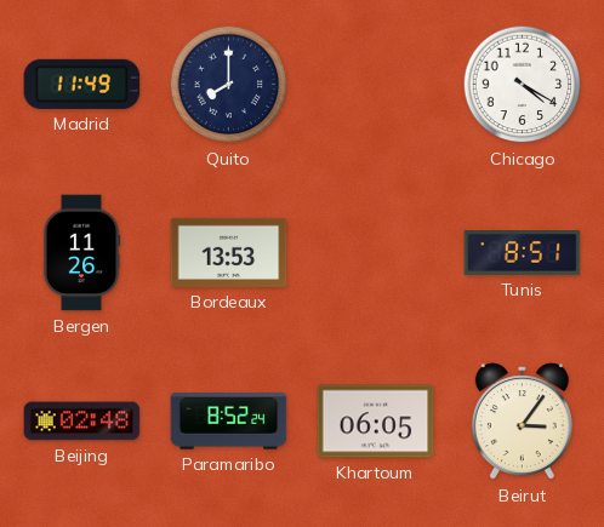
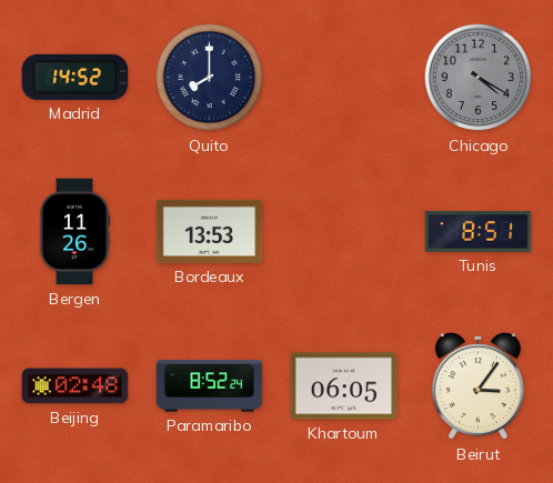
Madrid: 11:49 -> 14:52 (76, 77)
Chicago dial: white -> grey (479, 78)
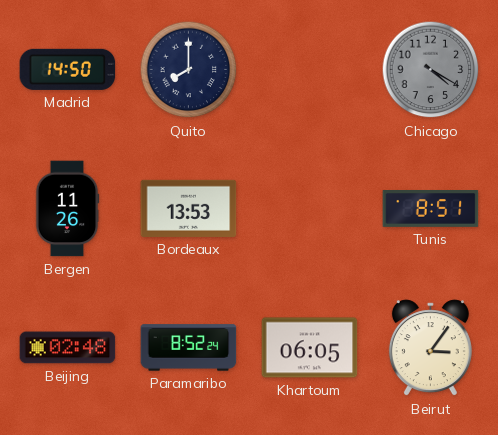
Madrid: 14:52 -> 14:50 (68, 69)
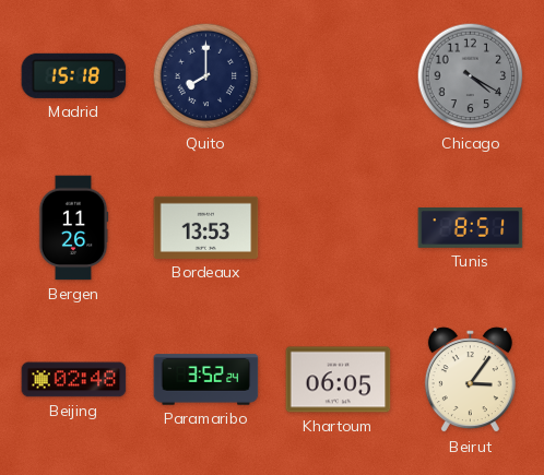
Madrid: 14:50 -> 15:18 (74, 75)
Paramaribo: 8:52 -> 3:52 (206, 380)
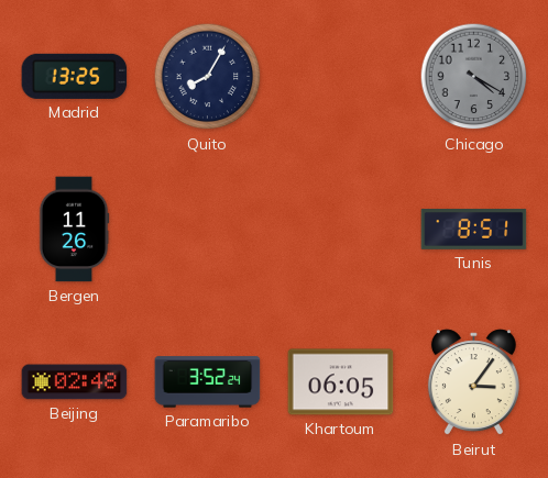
Madrid: 15:18 -> 13:25 (75, 76)
Quito: 8:00 -> 8:05 (208, 77)
Bordeaux: 13:53 -> none (206, 227)
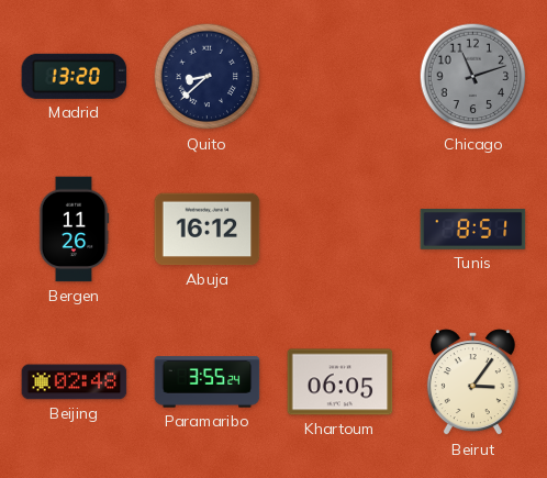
Madrid: 13:25 -> 13:20 (75, 76)
Quito: 8:05 -> 8:38 (208, 77)
Chicago: 4:20 -> 11:12 (473, 77)
Abuja: none -> 16:12 (208, 230)
Paramaribo: 3:52 -> 3:55 (208, 382)
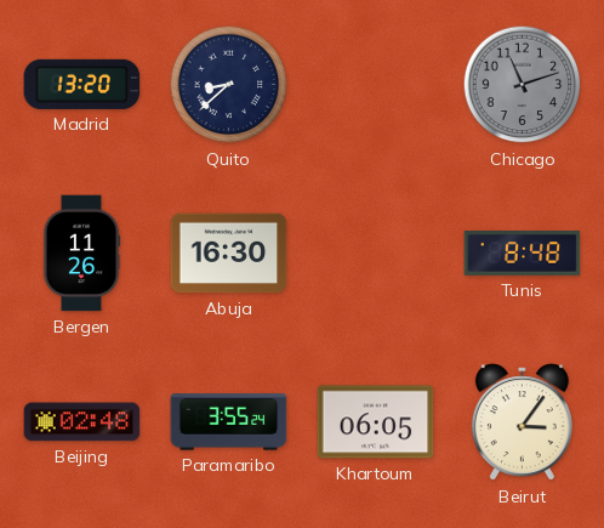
Abuja: 16:12 -> 16:30 (229, 254)
Tunis: 8:51 -> 8:48 (523, 254)
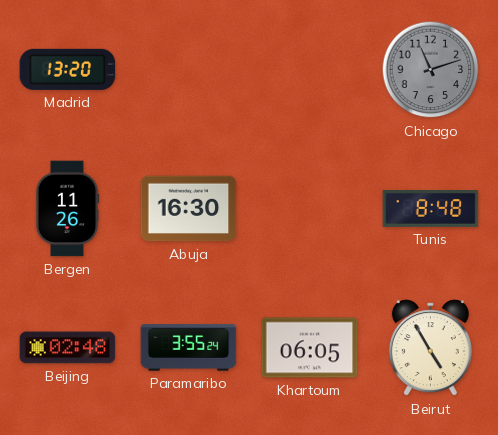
Quito: 8:38 -> none (229, 85)
Beirut: 3:06 -> 4:55 (430, 348)
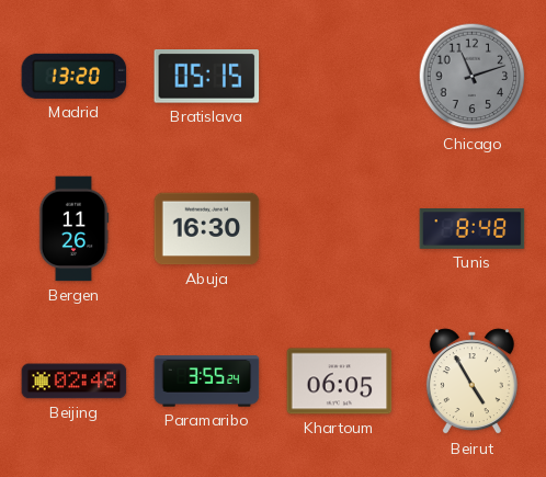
Bratislava: none -> 05:15 (207, 77)
